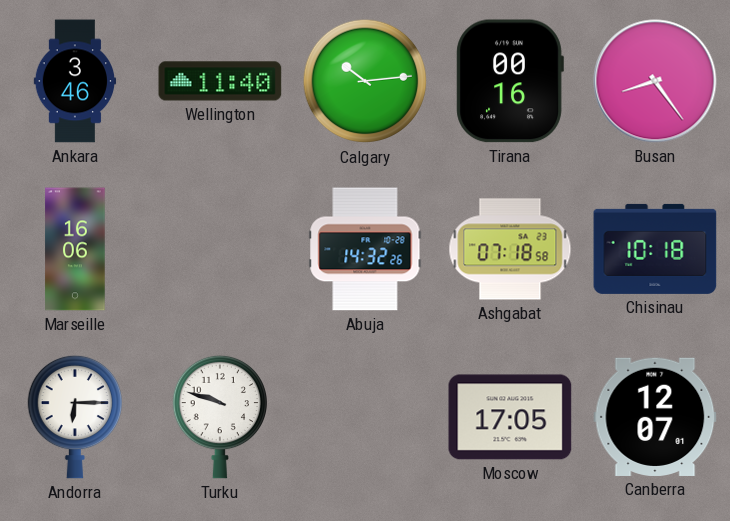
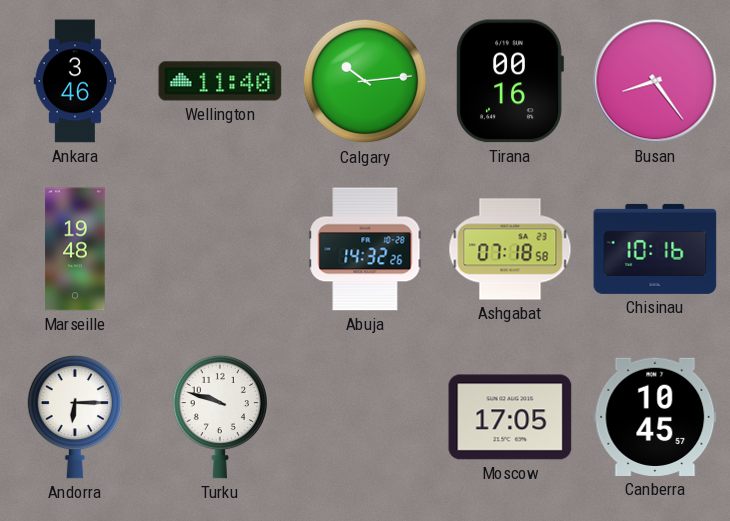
Marseille: 16:06 -> 19:48 (75, 249)
Chisinau: 10:18 -> 10:16 (655, 249)
Canberra: 12:07 -> 10:45 (655, 417)
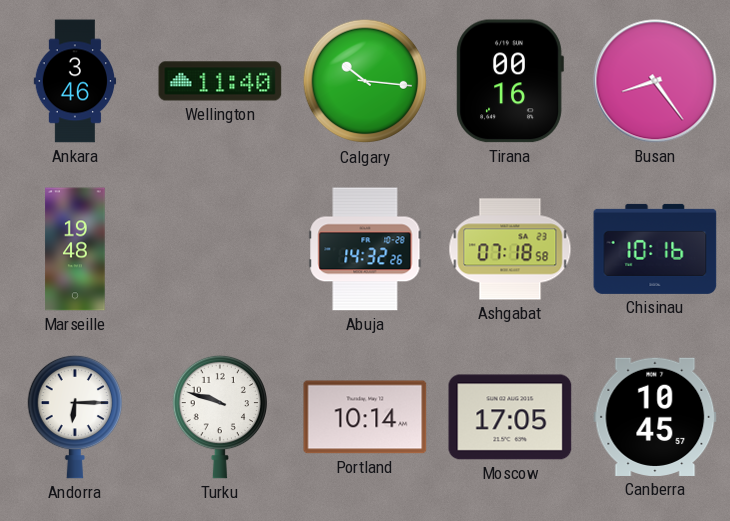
Calgary: 10:14 -> 10:16 (365, 81)
Portland: none -> 10:14 (365, 417)
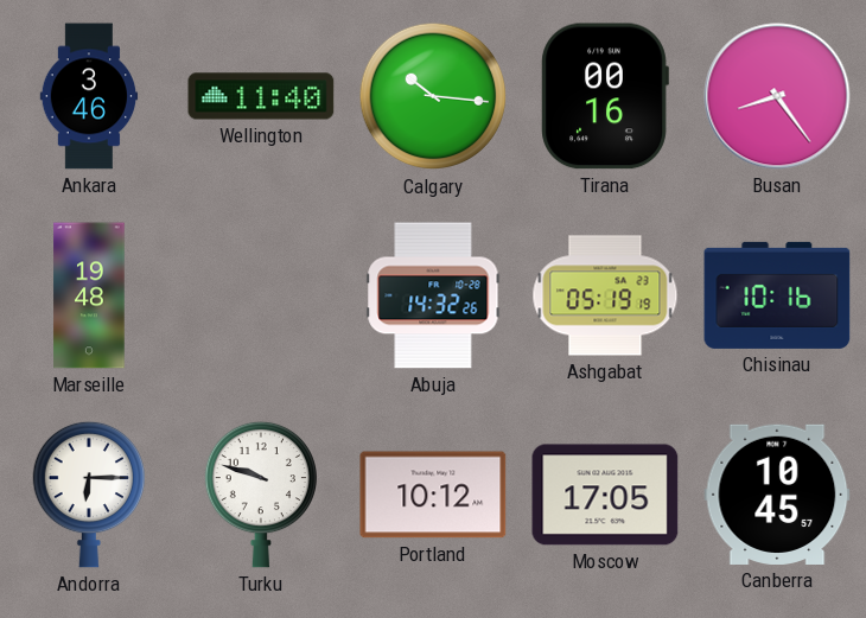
Ashgabat: 07:18 -> 05:19 (605, 295)
Portland: 10:14 -> 10:12 (433, 495)
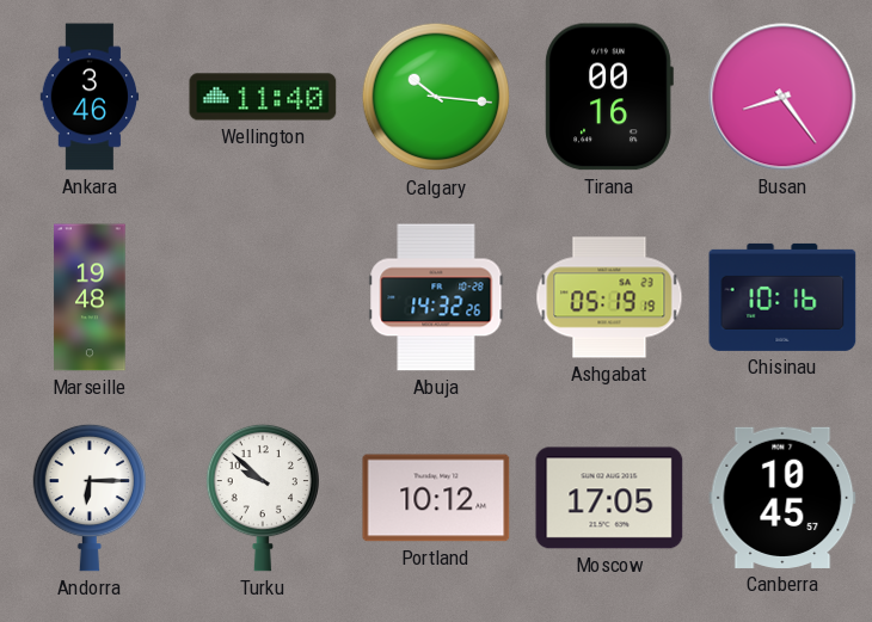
Turku: 9:48 -> 9:52 (262, 498)
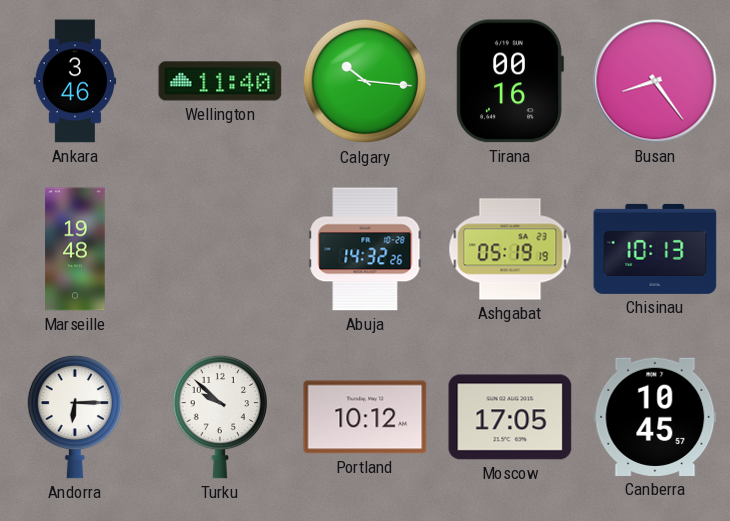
Chisinau: 10:16 -> 10:13 (655, 249)
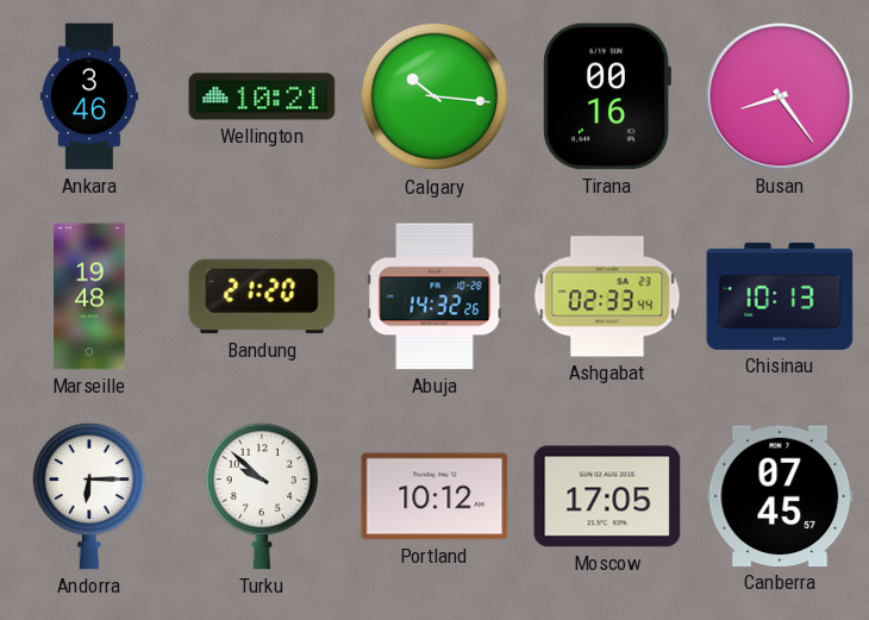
Wellington: 11:40 -> 10:21 (262, 96)
Bandung: none -> 21:20 (262, 296)
Ashgabat: 05:19 -> 02:33 (607, 296)
Canberra: 10:45 -> 07:45 (780, 496)
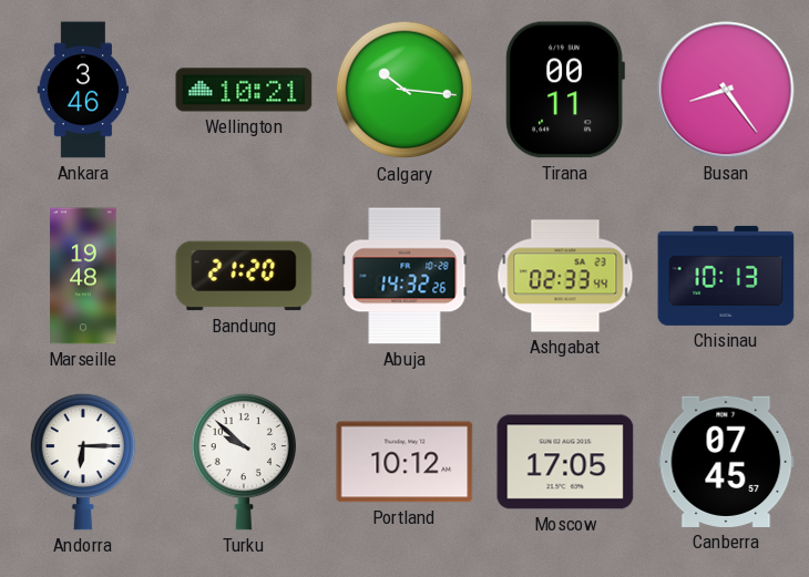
Tirana: 00:16 -> 00:11 (565, 90)
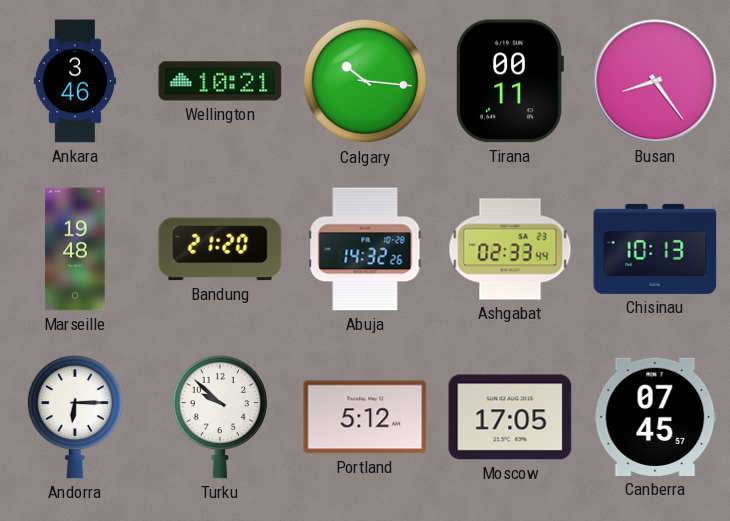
Portland: 10:12 -> 5:12 (365, 417)
